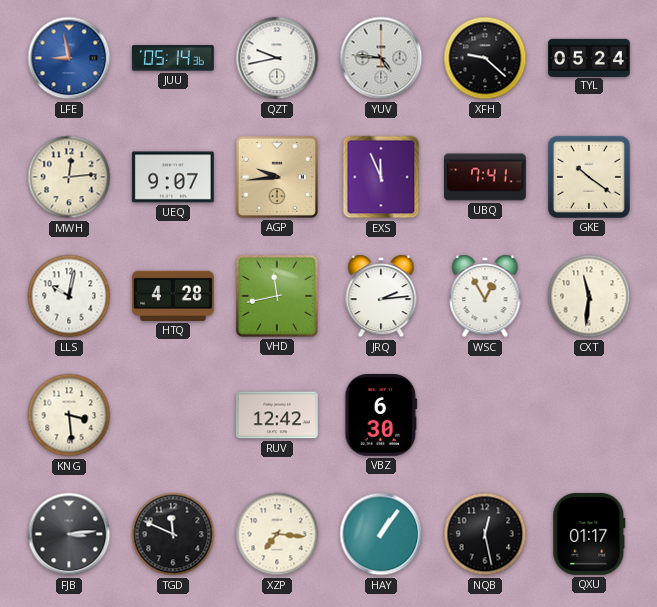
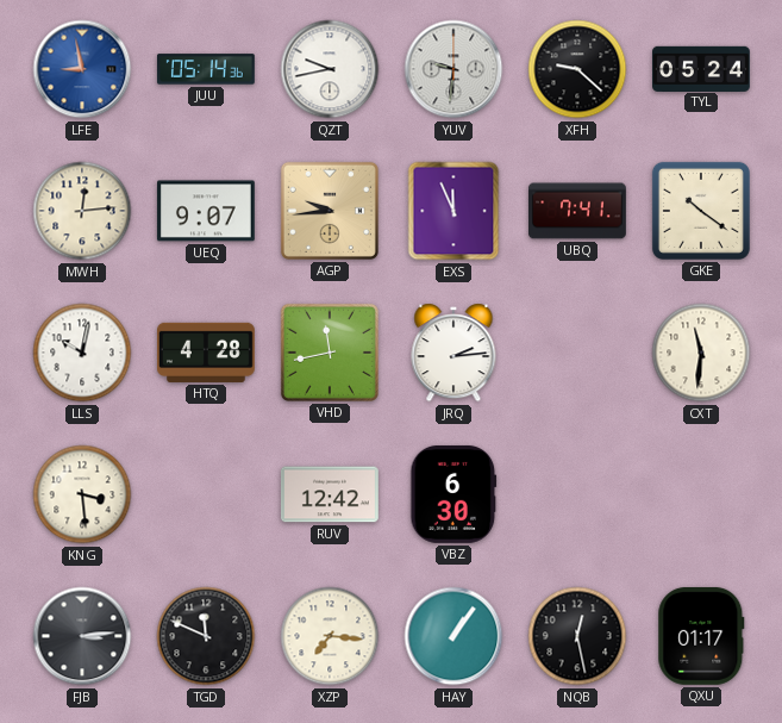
YUV: 4:46 -> 9:31 (453, 69)
WSC: 12:55 -> none (485, 296)
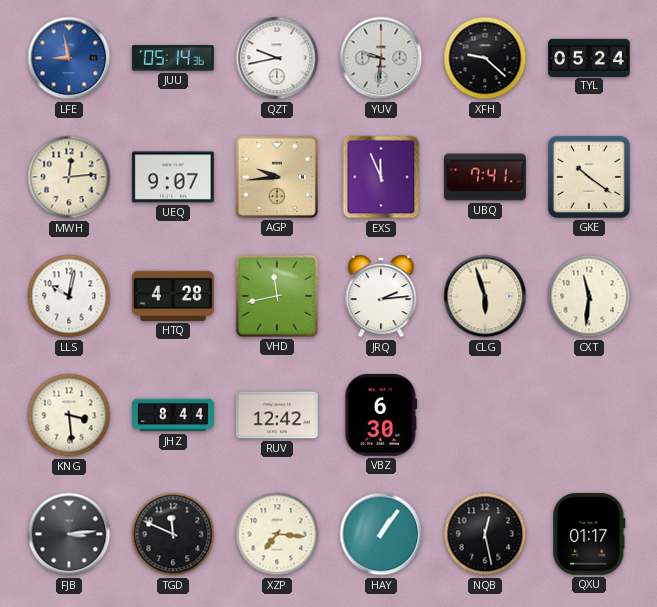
CLG: none -> 5:57 (485, 296)
JHZ: none -> 8:44 (174, 415)
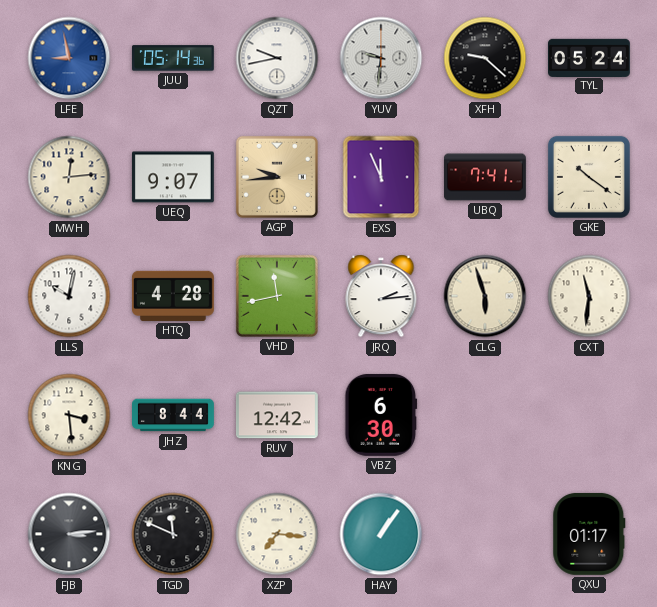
NQB: 12:28 -> none (485, 534)
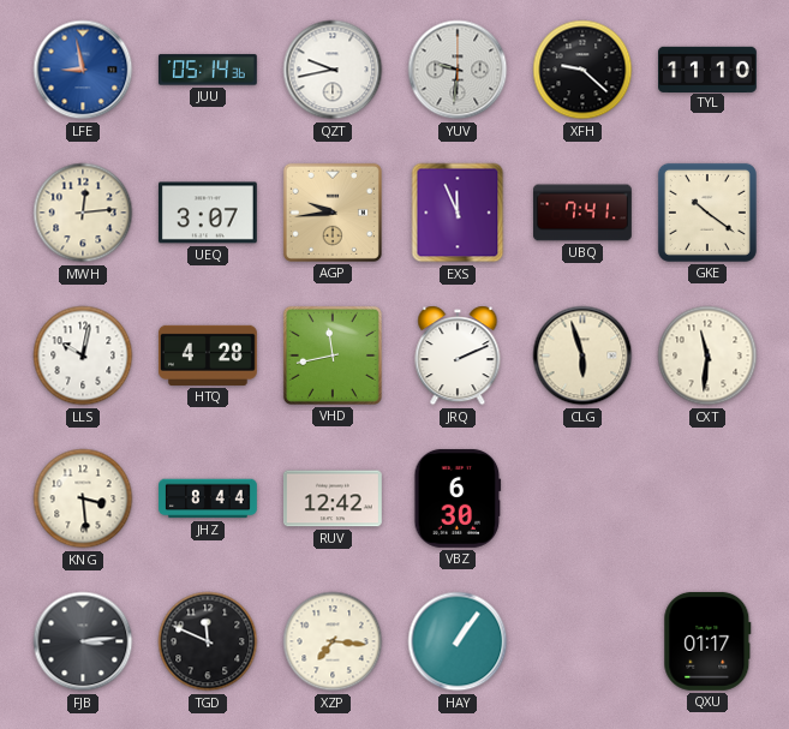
TYL: 05:24 -> 11:10 (709, 68)
UEQ: 9:07 -> 3:07 (208, 213)
JRQ: 2:14 -> 2:11 (458, 355)
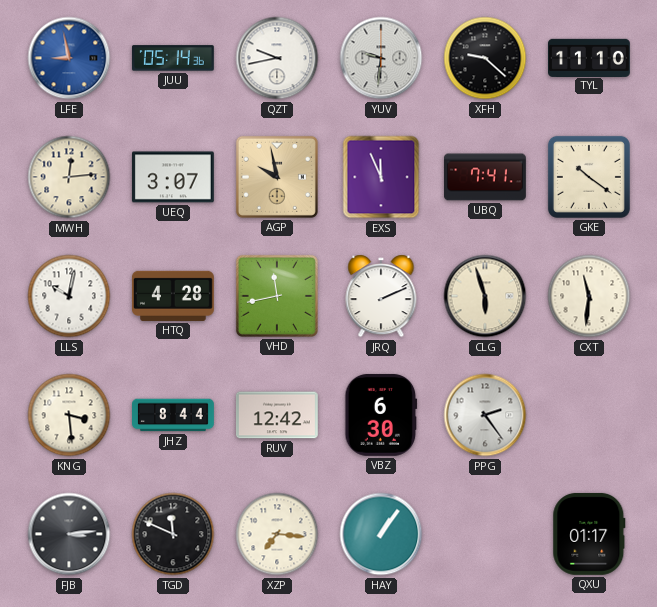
AGP: 9:44 -> 9:58 (277, 177)
PPG: none -> 2:24 (485, 415)
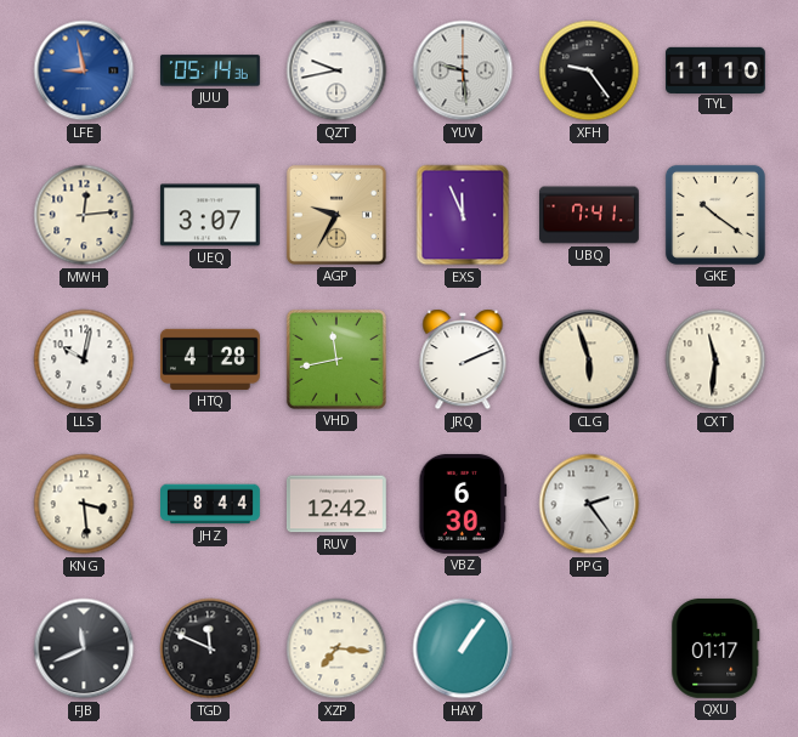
YUV: 9:31 -> 9:29 (463, 70)
XFH: 9:22 -> 9:24 (589, 70)
AGP: 9:58 -> 9:35 (336, 215)
FJB: 3:14 -> 11:41 (84, 648)
